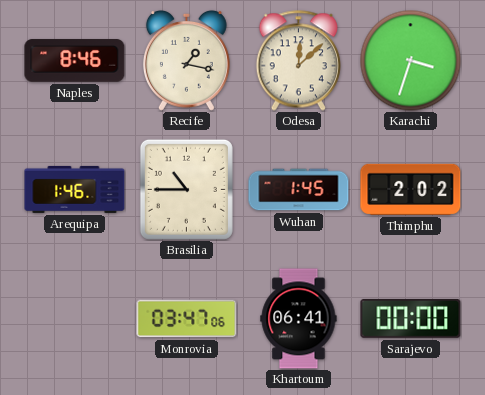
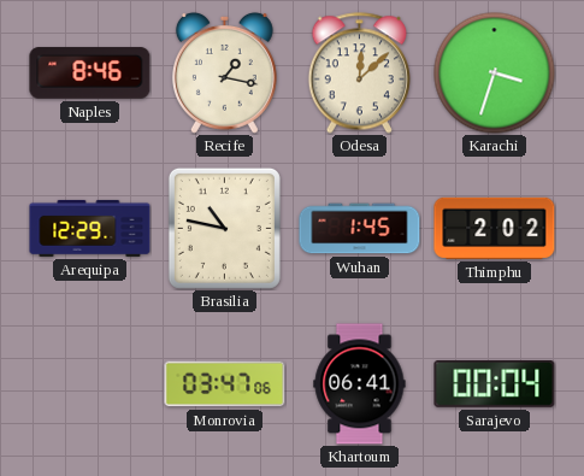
Arequipa: 1:46 -> 12:29 (90, 228)
Brasilia: 10:45 -> 10:47 (224, 228)
Sarajevo: 00:00 -> 00:04 (495, 383)
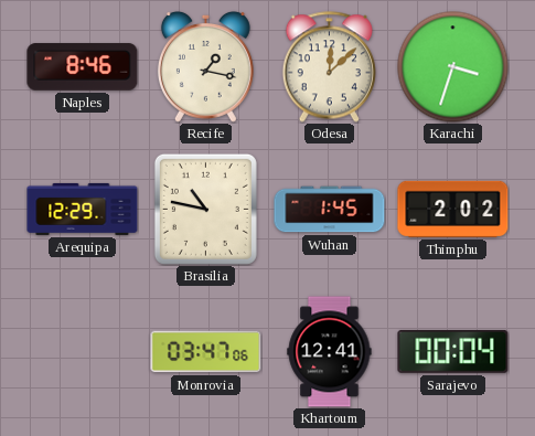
Khartoum: 06:41 -> 12:41 (330, 352)
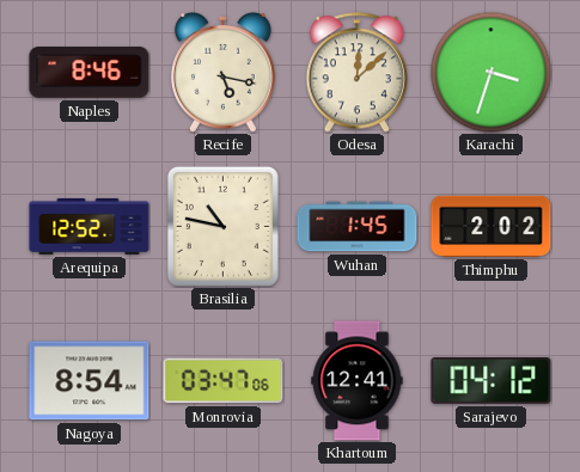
Recife: 1:17 -> 5:17 (222, 72)
Arequipa: 12:29 -> 12:52 (90, 226)
Nagoya: none -> 8:54 (90, 381)
Sarajevo: 00:04 -> 04:12 (492, 380)
